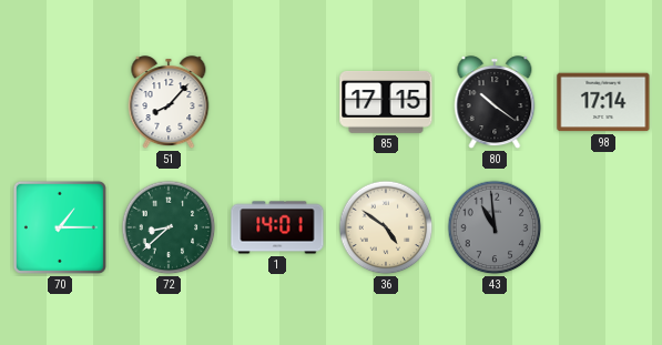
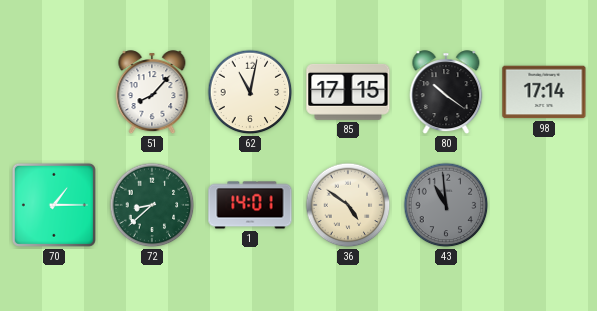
62: none -> 11:02 (250, 92)
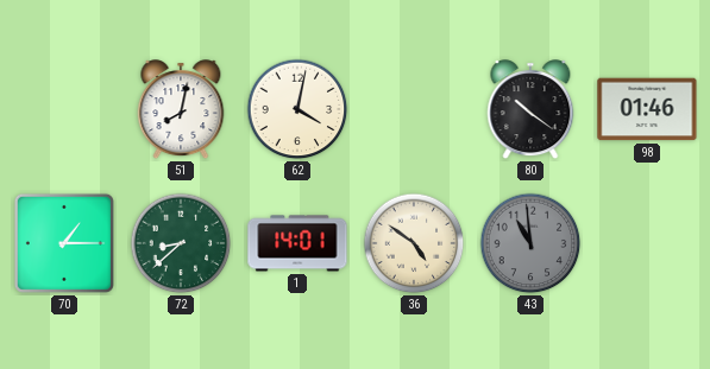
51: 8:07 -> 8:02 (181, 110)
62: 11:02 -> 4:02 (297, 109)
85: 17:15 -> none (348, 93)
98: 17:14 -> 01:46 (647, 109)
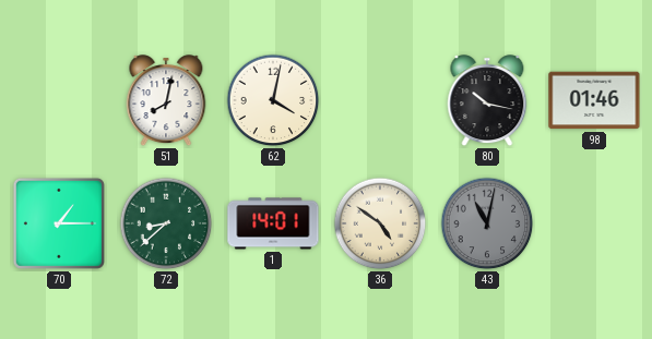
80: 10:21 -> 10:17 (487, 101)
43: 10:59 -> 11:02 (487, 223)
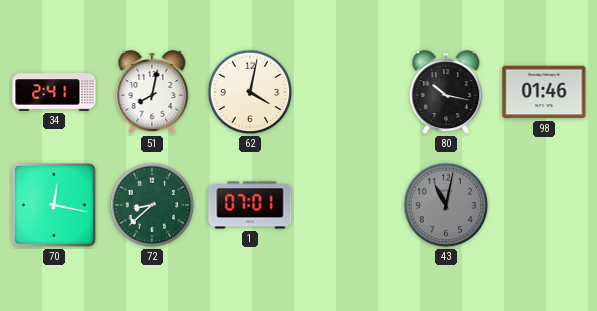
34: none -> 2:41 (54, 92)
70: 1:15 -> 12:17 (54, 205)
1: 14:01 -> 07:01 (250, 205)
36: 4:51 -> none (380, 223)
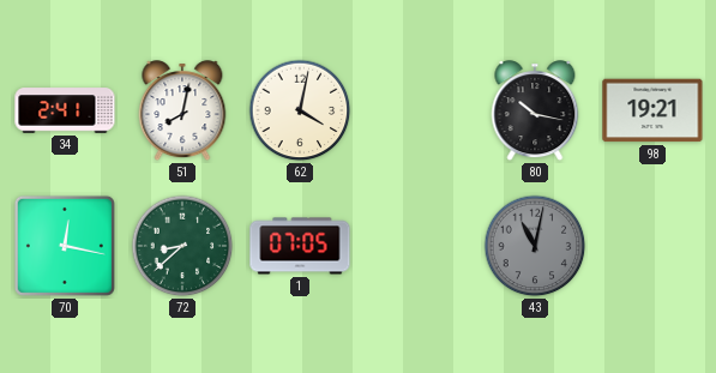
98: 01:46 -> 19:21 (652, 110)
1: 07:01 -> 07:05 (300, 246)
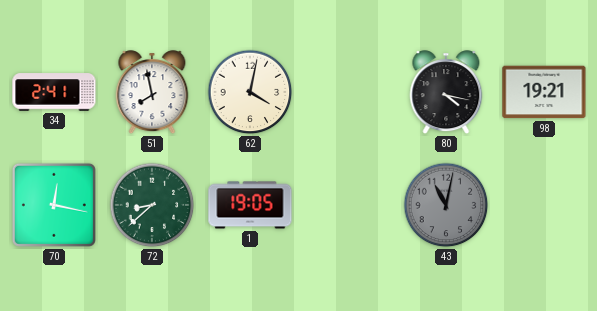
51: 8:02 -> 7:58 (152, 93)
80: 10:17 -> 4:17 (446, 93)
1: 07:05 -> 19:05 (250, 205)
